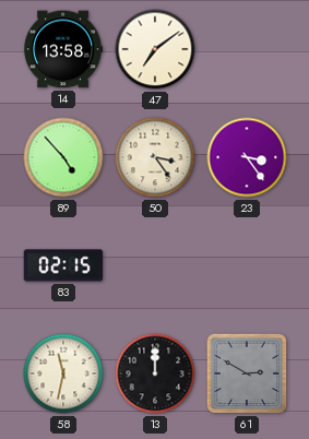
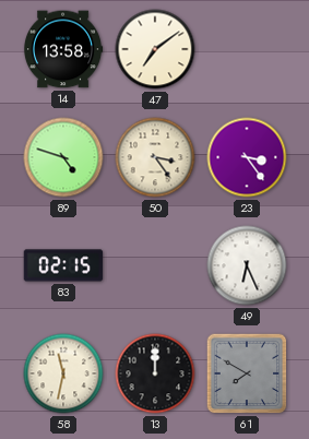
89: 4:53 -> 4:48 (63, 157)
49: none -> 6:26 (247, 265)
61: 2:50 -> 7:50 (247, 373)
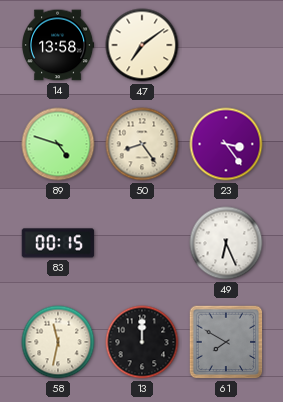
50: 3:24 -> 8:24 (142, 144)
83: 02:15 -> 00:15 (58, 243)
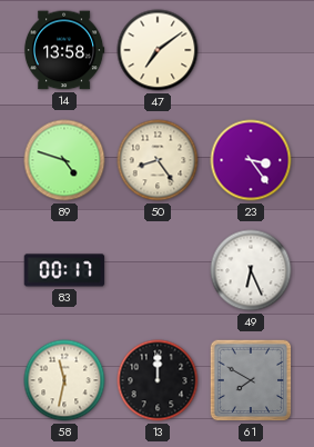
83: 00:15 -> 00:17 (64, 270)
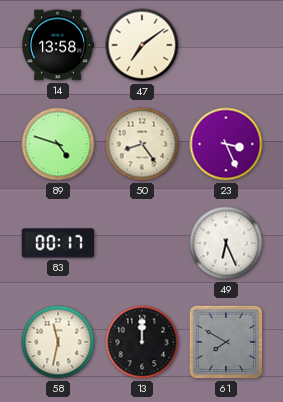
23: 3:24 -> 3:26 (226, 144)
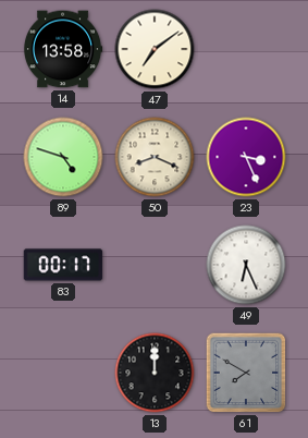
50: 8:24 -> 8:19 (155, 157)
58: 11:32 -> none (58, 342)
